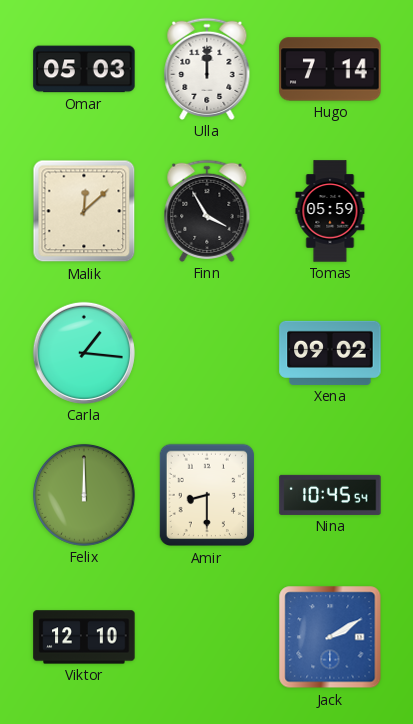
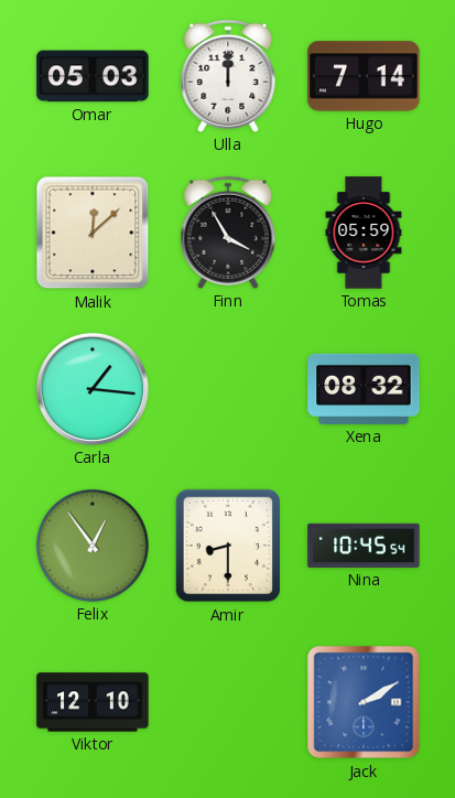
Xena: 09:02 -> 08:32 (364, 389)
Felix: 12:00 -> 12:54 (93, 546)
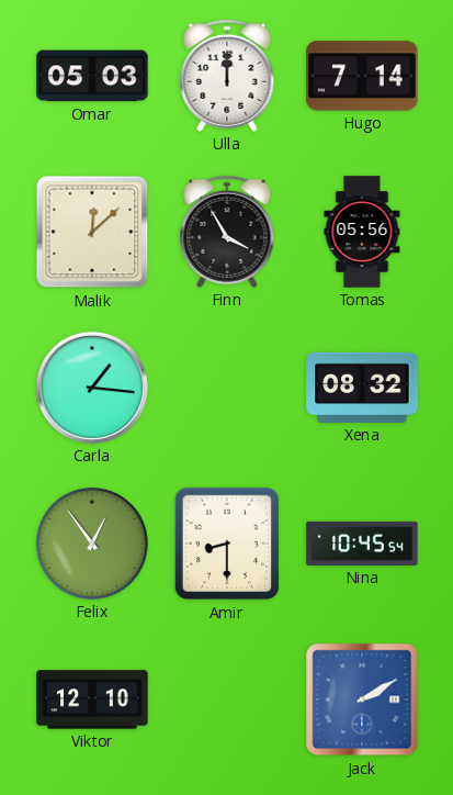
Tomas: 05:59 -> 05:56 (362, 232)
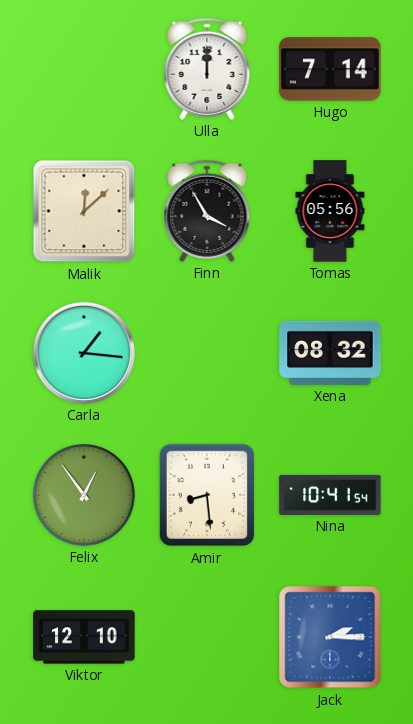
Omar: 05:03 -> none (92, 76)
Amir: 8:30 -> 8:29 (206, 495)
Nina: 10:45 -> 10:41 (330, 495)
Jack: 2:10 -> 2:15 (330, 637)
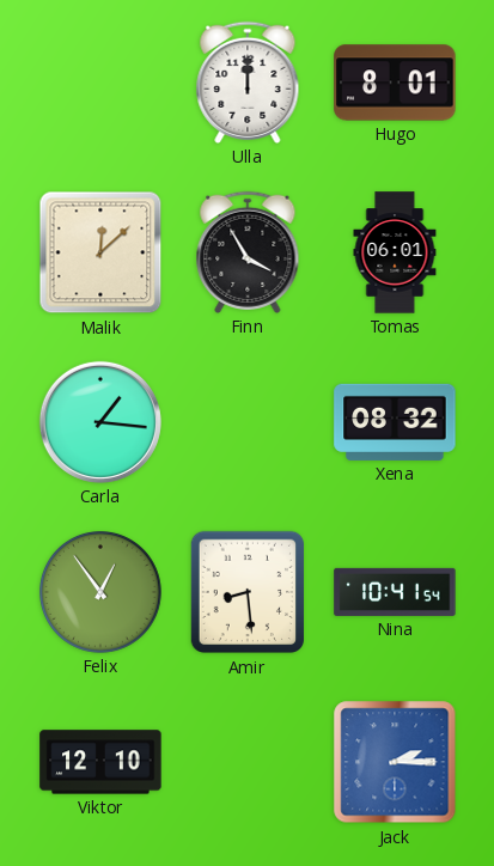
Hugo: 7:14 -> 8:01 (395, 83)
Tomas: 05:56 -> 06:01 (395, 252)
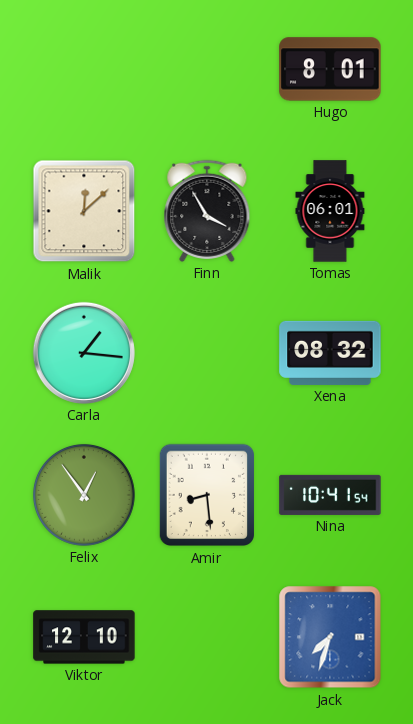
Ulla: 12:00 -> none (248, 83)
Jack: 2:15 -> 7:33 (330, 637)
